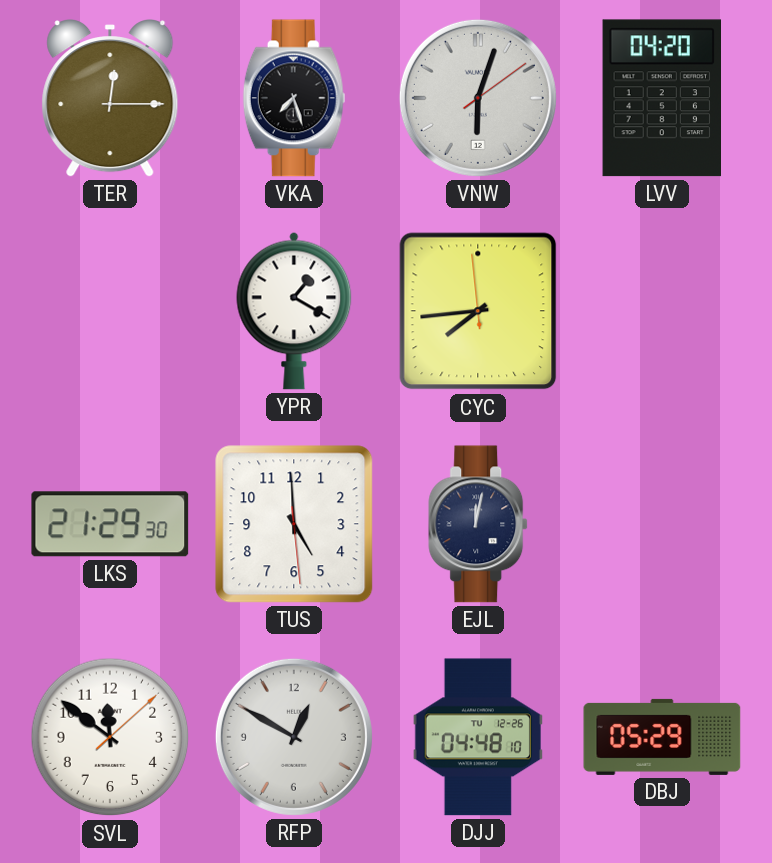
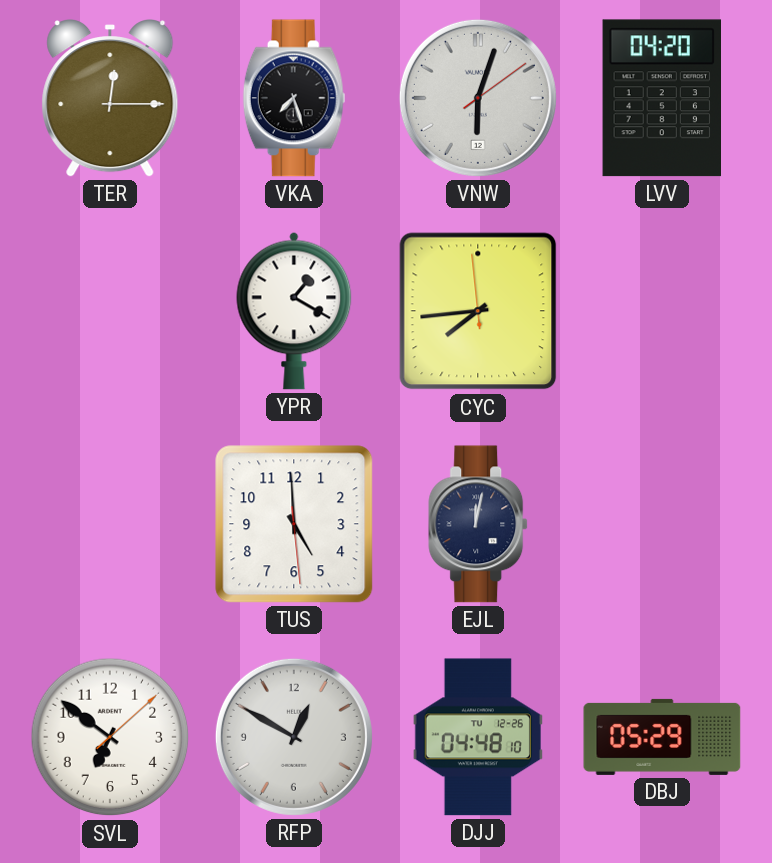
LKS: 21:29 -> none (110, 524)
SVL: 11:51 -> 6:51 (110, 737)
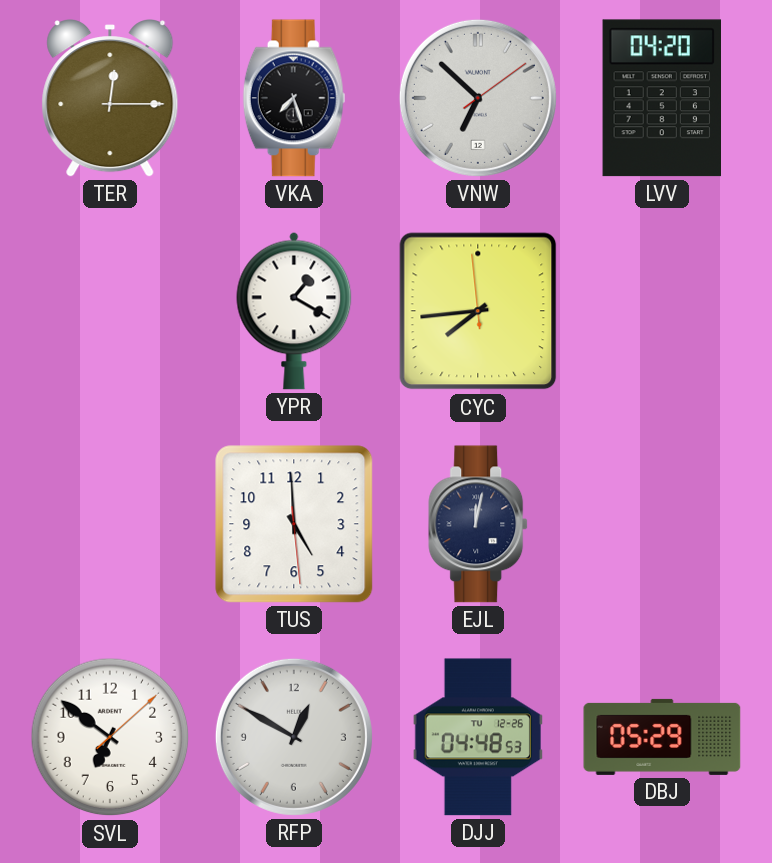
VNW: 6:03 -> 6:52 (478, 98)
DJJ: 04:48:10 -> 04:48:53 (478, 737)
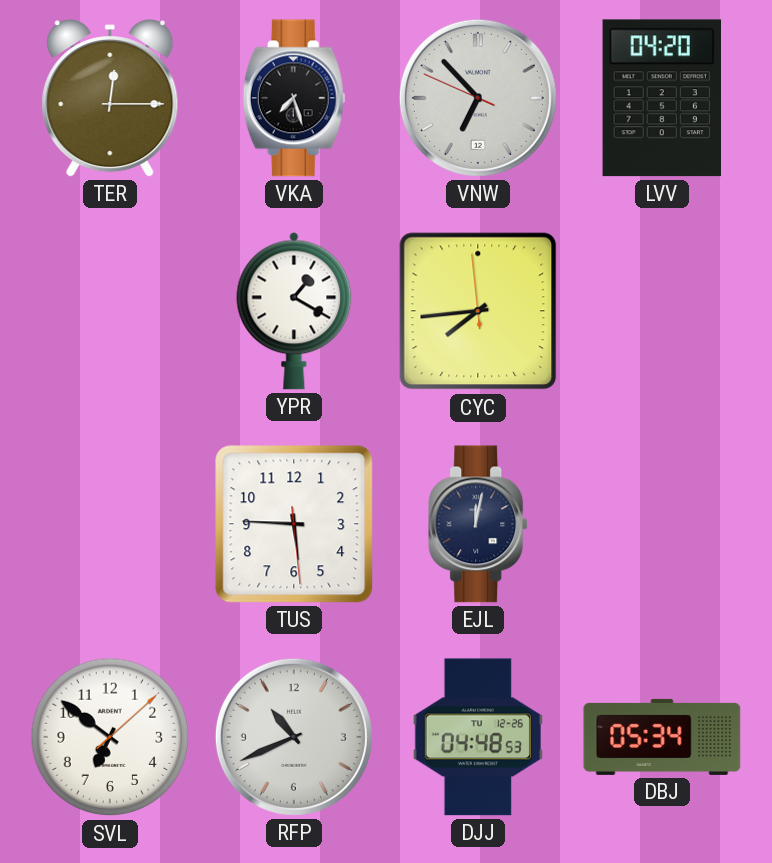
VNW: 6:52:09 -> 6:52:49 (478, 98)
TUS: 4:59 -> 5:45 (294, 524)
RFP: 12:50 -> 10:41 (294, 737)
DBJ: 05:29 -> 05:34 (662, 737)
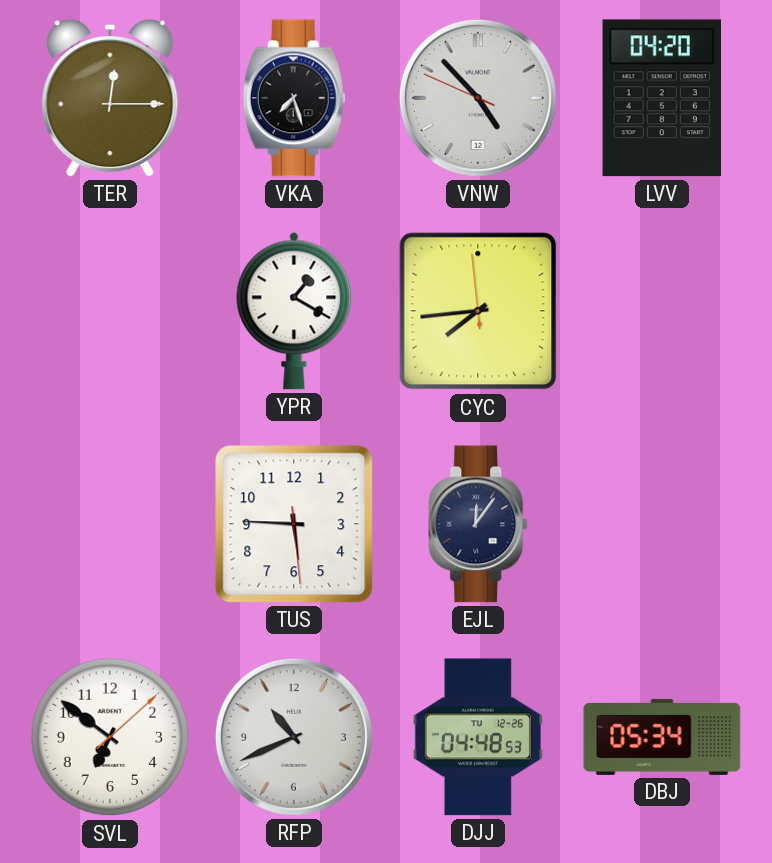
VNW: 6:52 -> 4:52 (478, 98)
EJL: 12:02 -> 12:06 (479, 524)
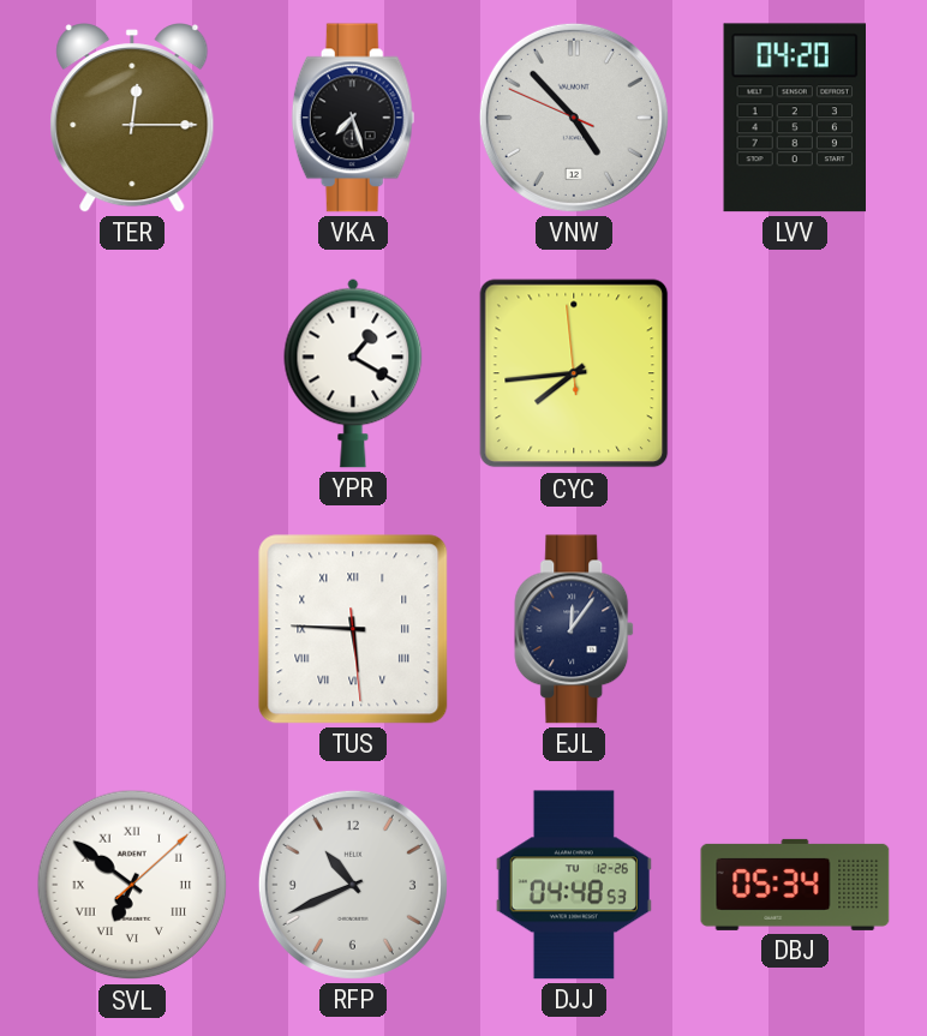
TUS numerals: Arabic -> Roman (353, 629)
SVL numerals: Arabic -> Roman (132, 885)
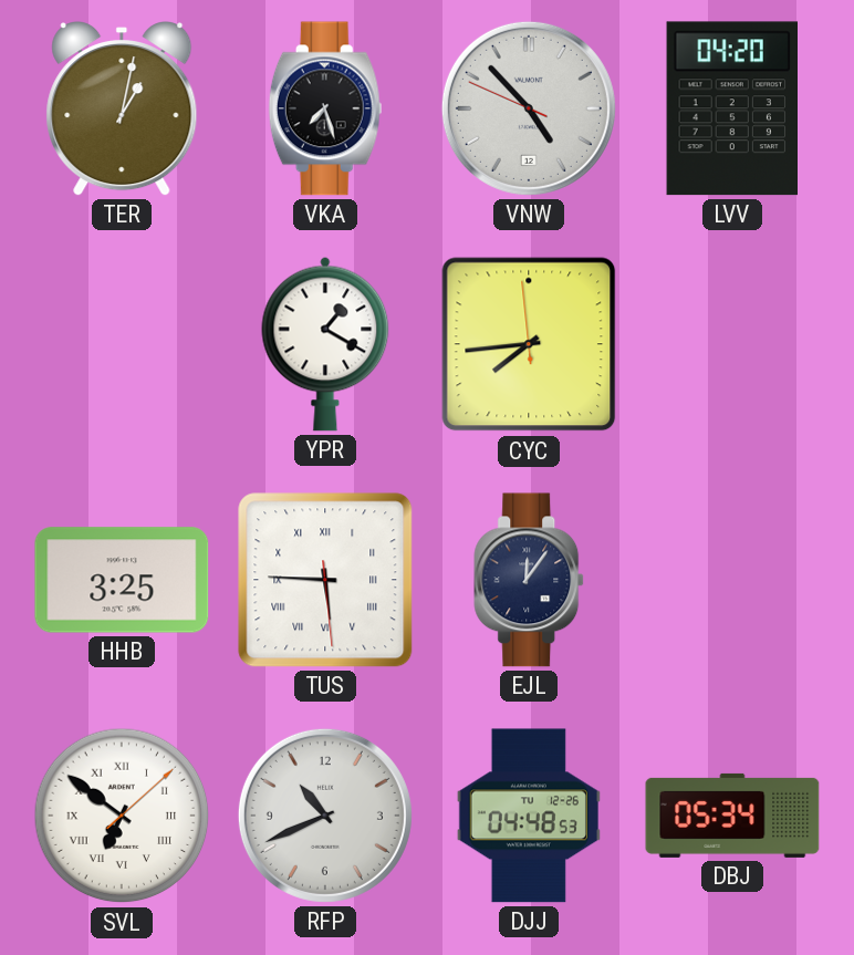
TER: 12:15 -> 1:02 (122, 110)
HHB: none -> 3:25 (122, 580)
